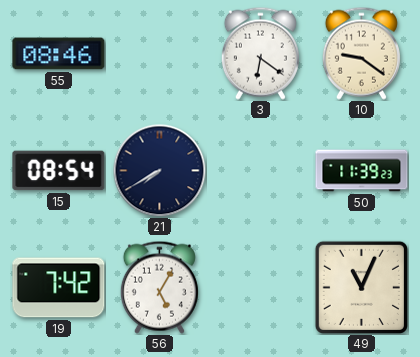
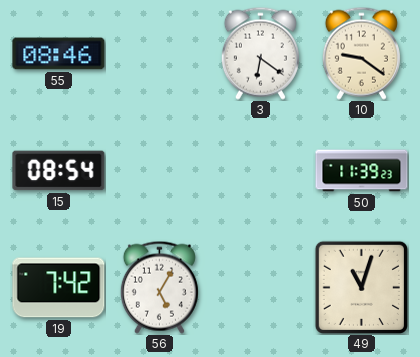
21: 7:40 -> none (159, 170)
49: 11:04 -> 11:03 (361, 287)
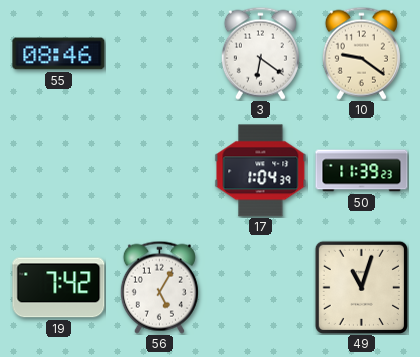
15: 08:54 -> none (59, 171)
17: none -> 1:04 (261, 171)
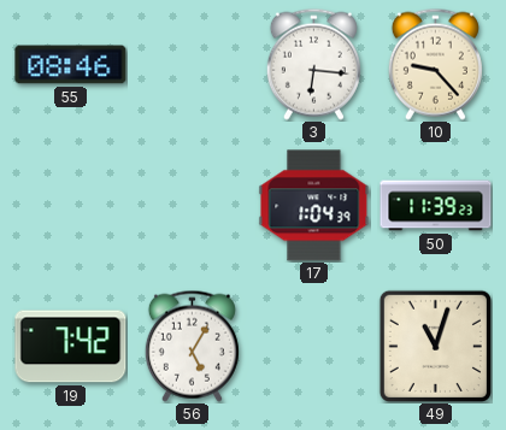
3: 6:21 -> 6:16 (313, 64)
10: 9:21 -> 9:23 (435, 64)
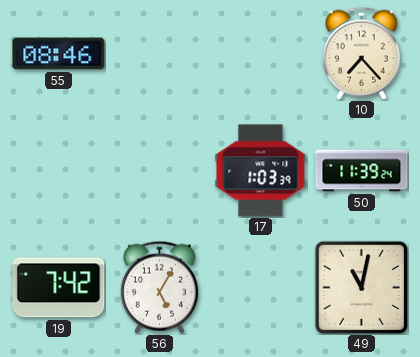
3: 6:16 -> none (313, 64)
10: 9:23 -> 7:23 (361, 53)
17: 1:04 -> 1:03 (261, 171)
50: 11:39:23 -> 11:39:24 (362, 171)
49: 11:03 -> 11:02 (361, 287)
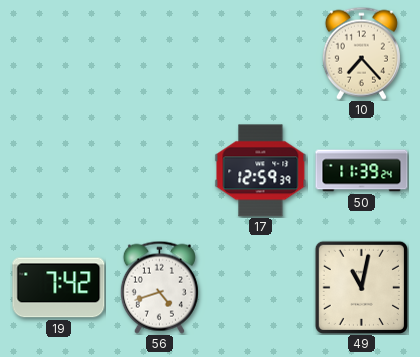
55: 08:46 -> none (59, 54)
17: 1:03 -> 12:59 (261, 171)
56: 5:05 -> 4:42 (159, 287)
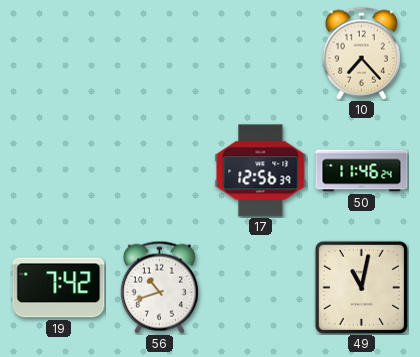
17: 12:59 -> 12:56 (261, 171)
50: 11:39 -> 11:46 (362, 171)
56: 4:42 -> 10:42 (159, 287)
